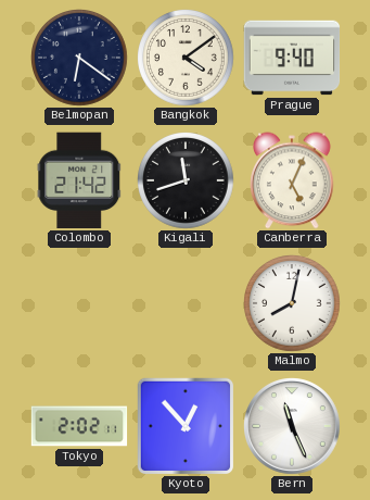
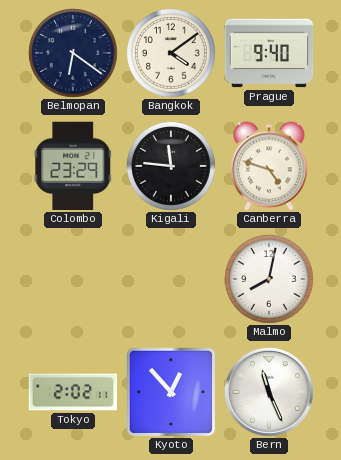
Colombo: 21:42 -> 23:29 (73, 166)
Kigali: 11:42 -> 11:46 (172, 167)
Canberra: 5:04 -> 4:48 (269, 166)
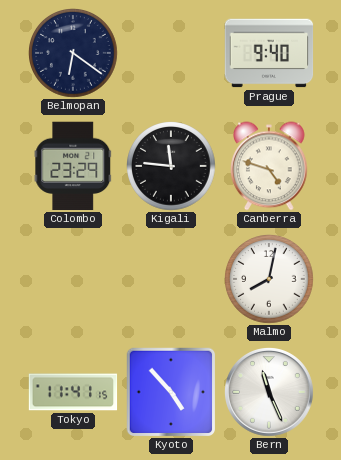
Bangkok: 4:09 -> none (172, 54)
Tokyo: 2:02 -> 11:41 (73, 392)
Kyoto: 12:53 -> 4:53 (170, 391)
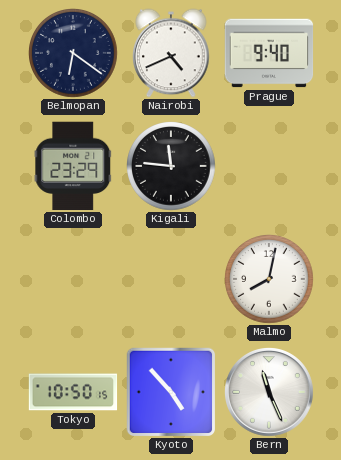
Nairobi: none -> 4:41 (171, 53)
Canberra: 4:48 -> none (269, 166)
Tokyo: 11:41 -> 10:50 (73, 392)
